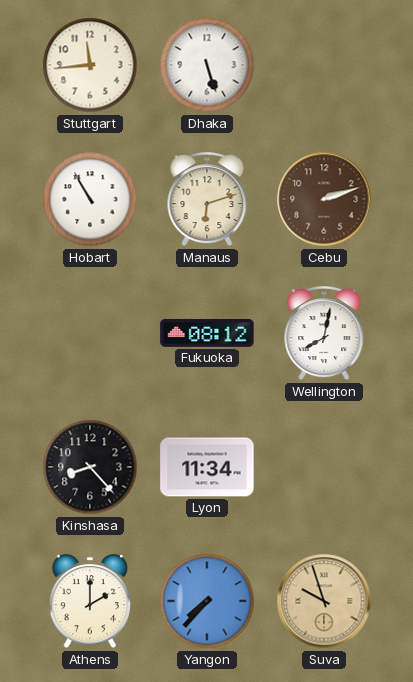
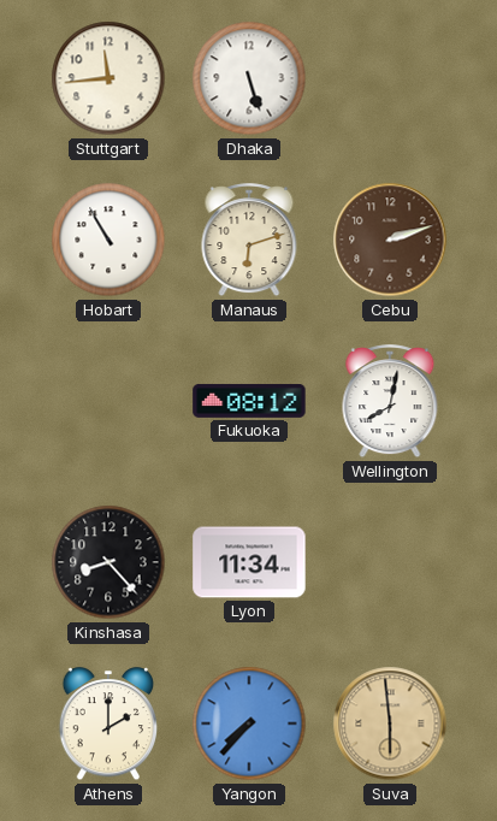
Suva: 9:57 -> 5:59 (390, 723)
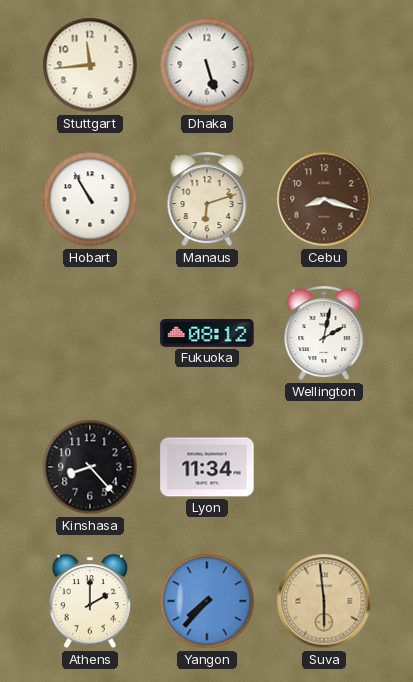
Cebu: 2:12 -> 8:18 (324, 199)
Wellington: 8:02 -> 2:02 (324, 334)
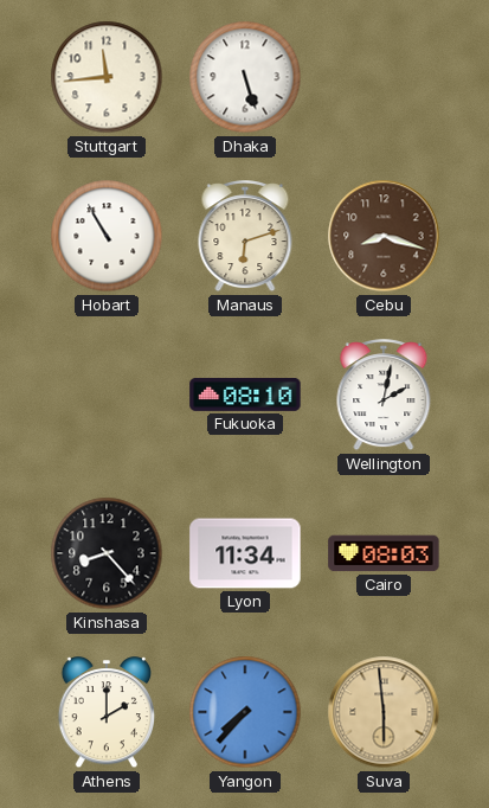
Fukuoka: 08:12 -> 08:10 (245, 395)
Cairo: none -> 08:03 (384, 553)
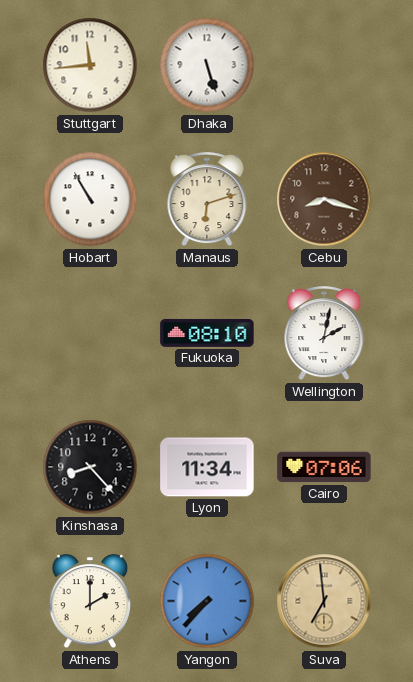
Cairo: 08:03 -> 07:06 (324, 467)
Suva: 5:59 -> 6:59 (324, 601)
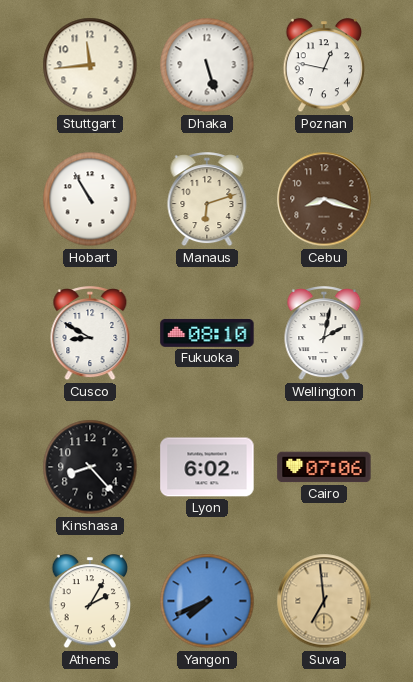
Poznan: none -> 12:47 (324, 66)
Cusco: none -> 8:50 (90, 334)
Lyon: 11:34 -> 6:02 (207, 467)
Athens: 2:00 -> 2:05 (90, 602)
Yangon: 7:37 -> 7:41 (207, 601)
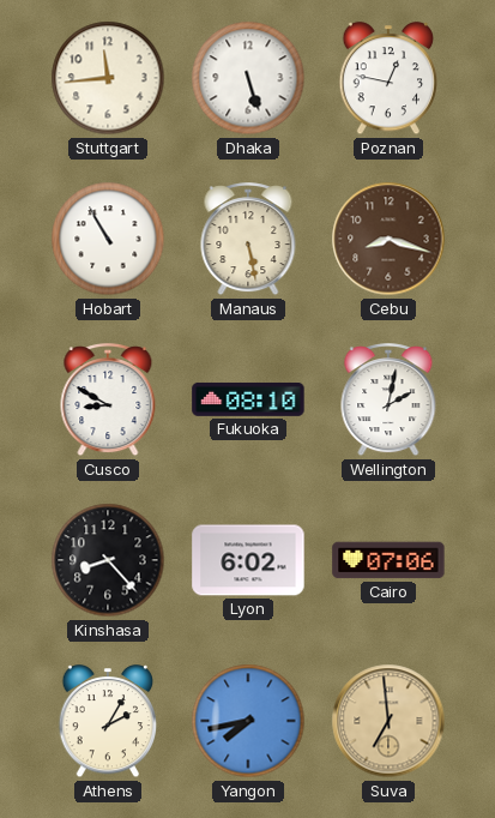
Manaus: 6:12 -> 5:28 (248, 240)
Yangon: 7:41 -> 7:43 (248, 721)
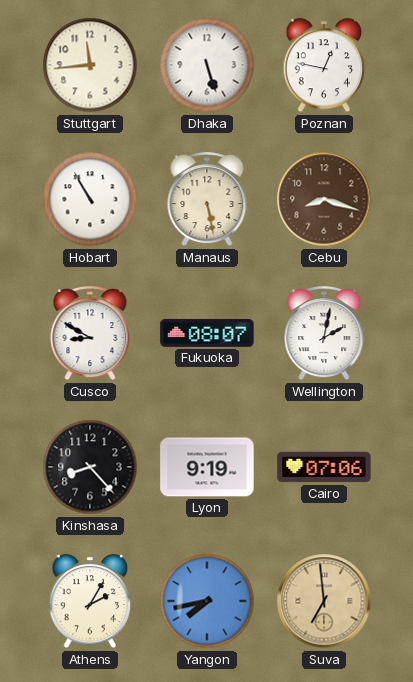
Fukuoka: 08:10 -> 08:07 (207, 333)
Lyon: 6:02 -> 9:19 (207, 467)
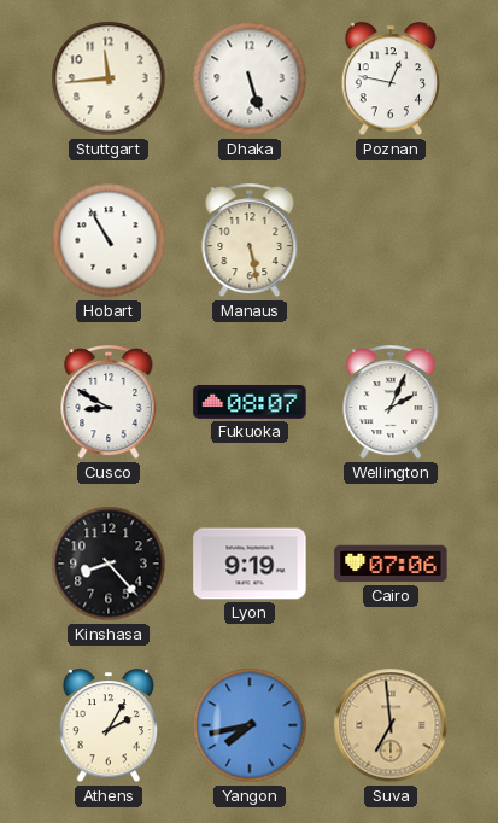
Cebu: 8:18 -> none (324, 199)
Wellington: 2:02 -> 2:04 (391, 403)
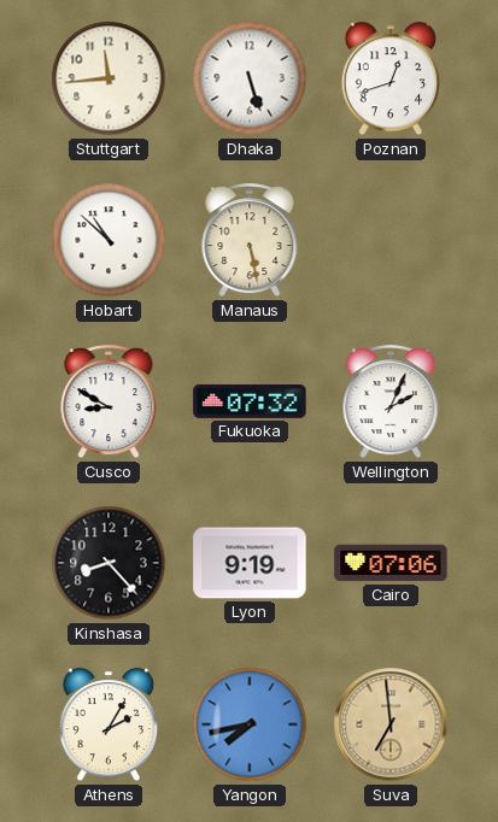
Poznan: 12:47 -> 12:42 (391, 80)
Hobart: 10:55 -> 10:52 (109, 240)
Fukuoka: 08:07 -> 07:32 (250, 401)
